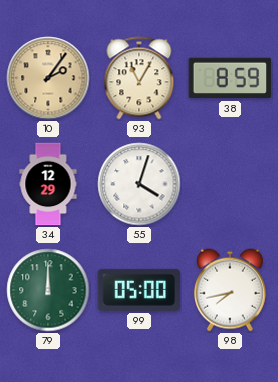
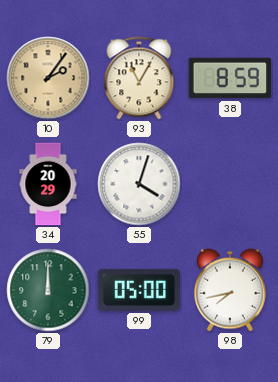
34: 12:29 -> 20:29 (48, 184)
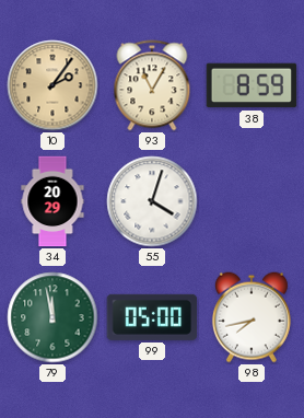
79: 12:00 -> 11:58 (52, 317)
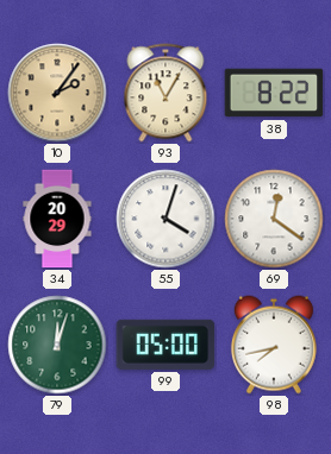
38: 8:59 -> 8:22 (274, 93)
69: none -> 12:21 (274, 219)
79: 11:58 -> 12:03 (57, 345)
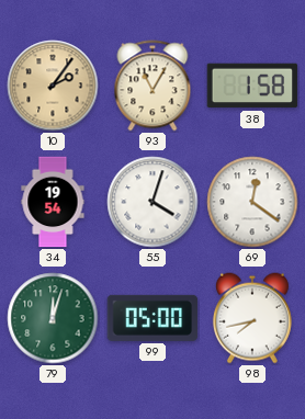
38: 8:22 -> 1:58 (252, 86)
34: 20:29 -> 19:54 (53, 202)
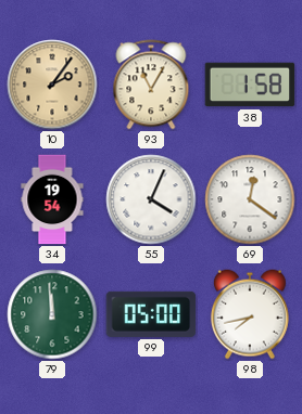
55: 4:03 -> 4:04 (151, 199)
79: 12:03 -> 11:59 (52, 314)
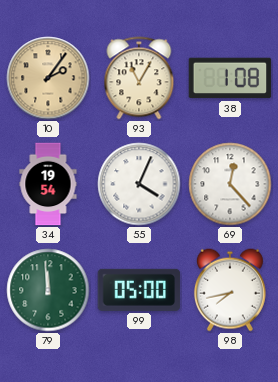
38: 1:58 -> 1:08 (230, 78)
69: 12:21 -> 12:23 (230, 184)
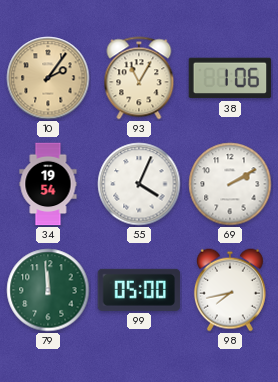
38: 1:08 -> 1:06 (230, 78)
69: 12:23 -> 2:10 (230, 184)
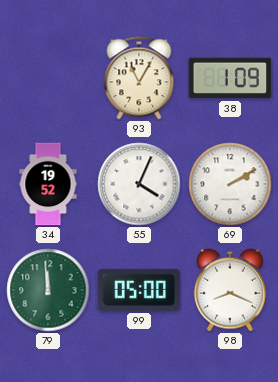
10: 2:06 -> none (48, 78)
38: 1:06 -> 1:09 (230, 78)
34: 19:54 -> 19:52 (48, 184)
98: 7:43 -> 8:19 (230, 290)
